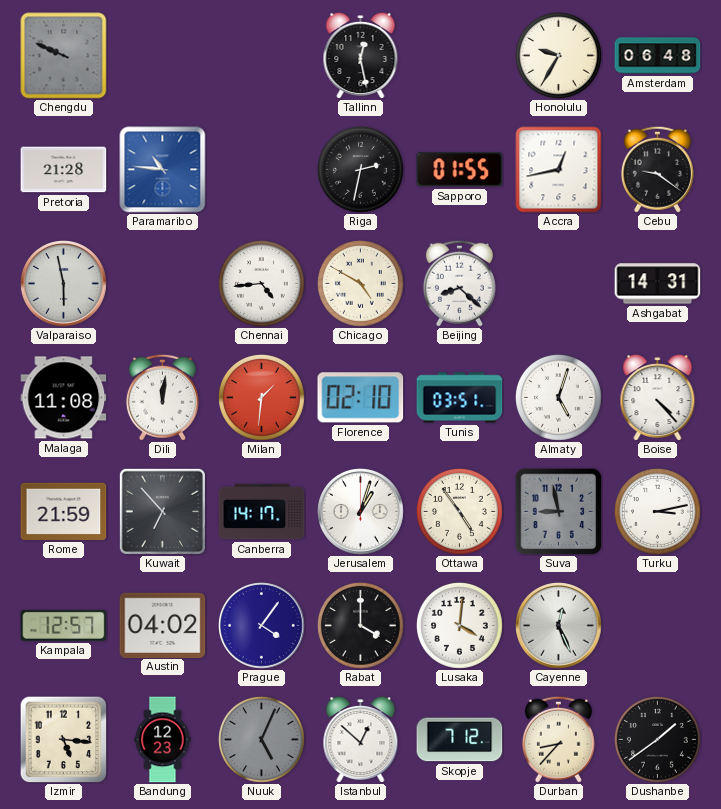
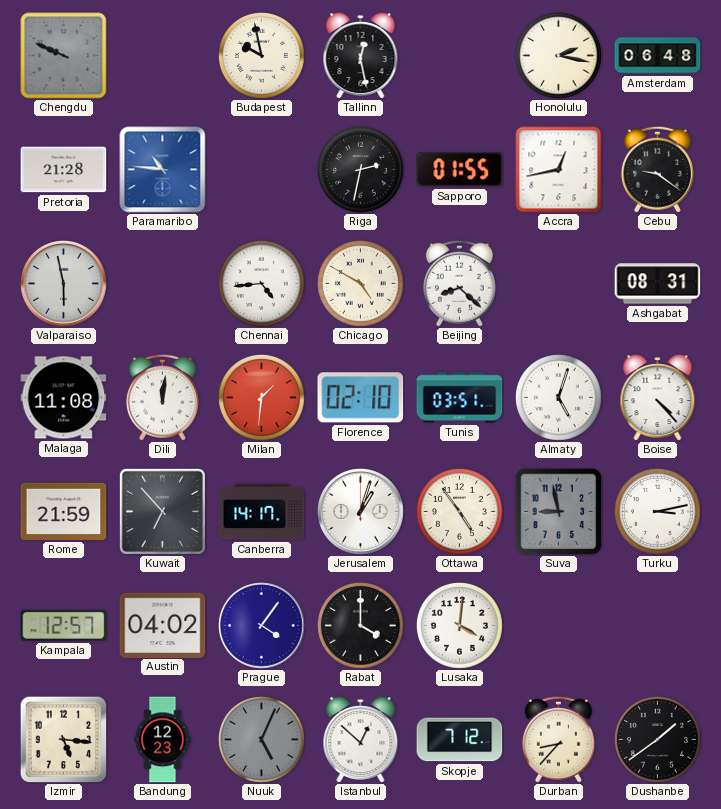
Budapest: none -> 9:58 (261, 55)
Honolulu: 9:35 -> 2:17 (558, 55)
Ashgabat: 14:31 -> 08:31 (658, 284)
Cayenne: 12:26 -> none (559, 626)
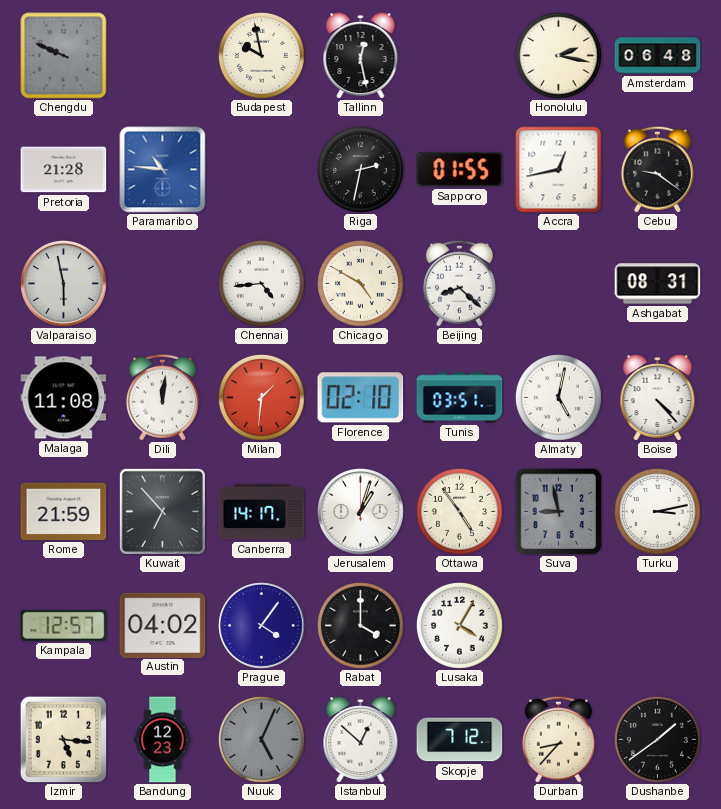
Almaty: 5:03 -> 5:02 (558, 397)
Lusaka: 4:01 -> 4:05 (459, 625)
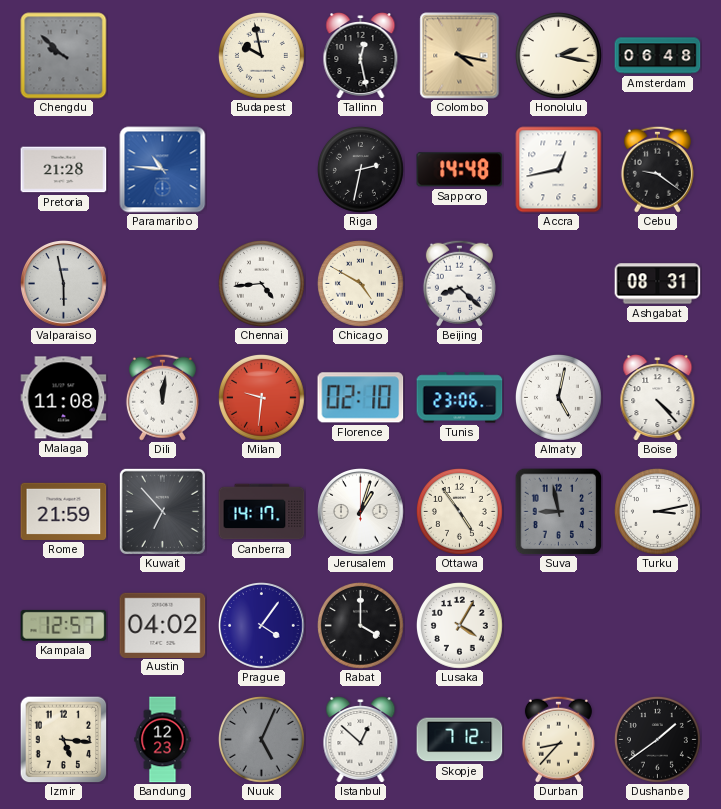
Chengdu: 9:49 -> 9:52 (64, 56)
Colombo: none -> 4:17 (460, 56)
Sapporo: 01:55 -> 14:48 (460, 170)
Milan: 1:31 -> 9:31 (261, 397)
Tunis: 03:51 -> 23:06 (460, 398)
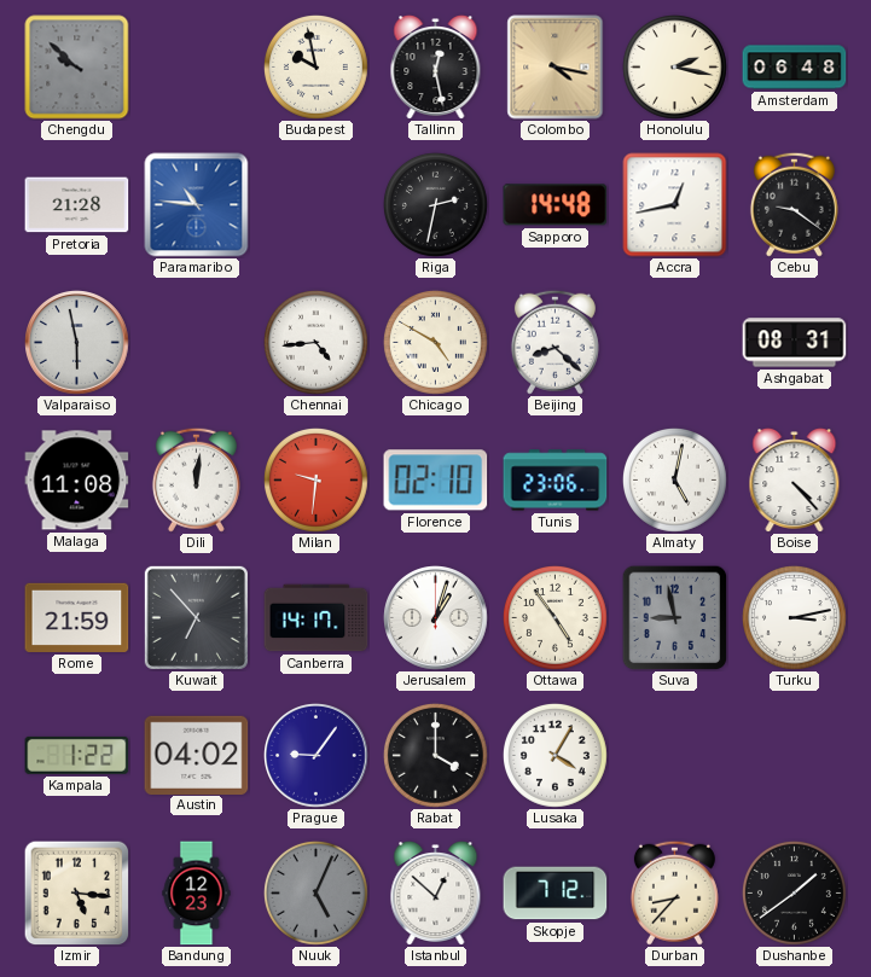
Kampala: 12:57 -> 1:22 (77, 755)
Prague: 4:06 -> 9:06 (317, 756)
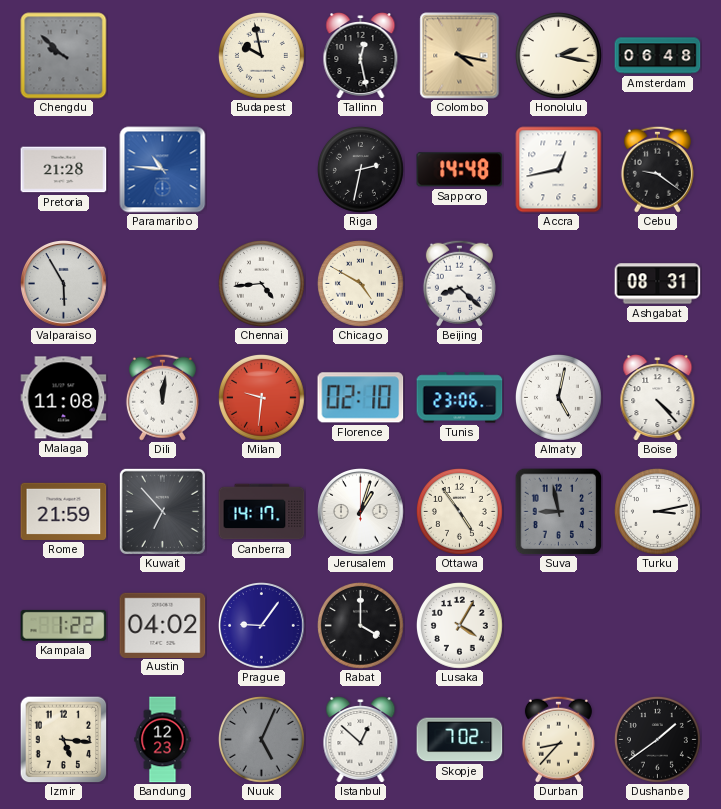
Valparaiso: 5:58 -> 5:55 (64, 284)
Skopje: 7:12 -> 7:02 (460, 740)
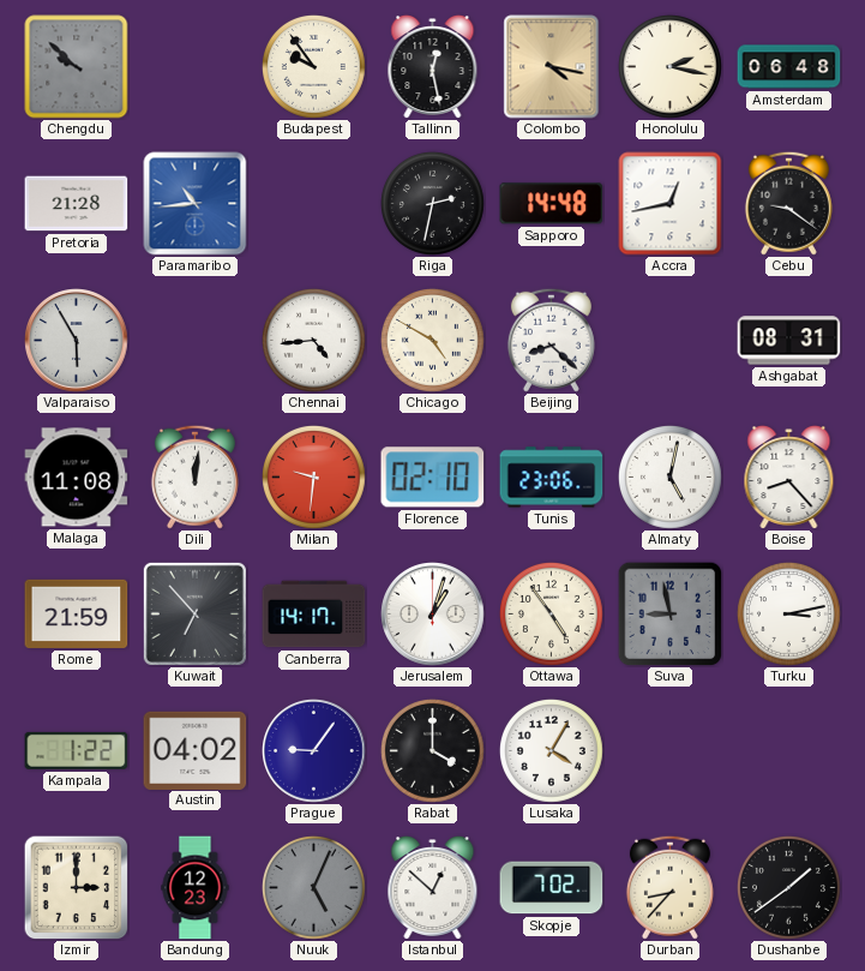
Budapest: 9:58 -> 9:54 (313, 66)
Paramaribo: 10:46 -> 10:44 (196, 204)
Boise: 4:23 -> 8:23 (789, 478)
Izmir: 5:16 -> 3:00 (76, 887)
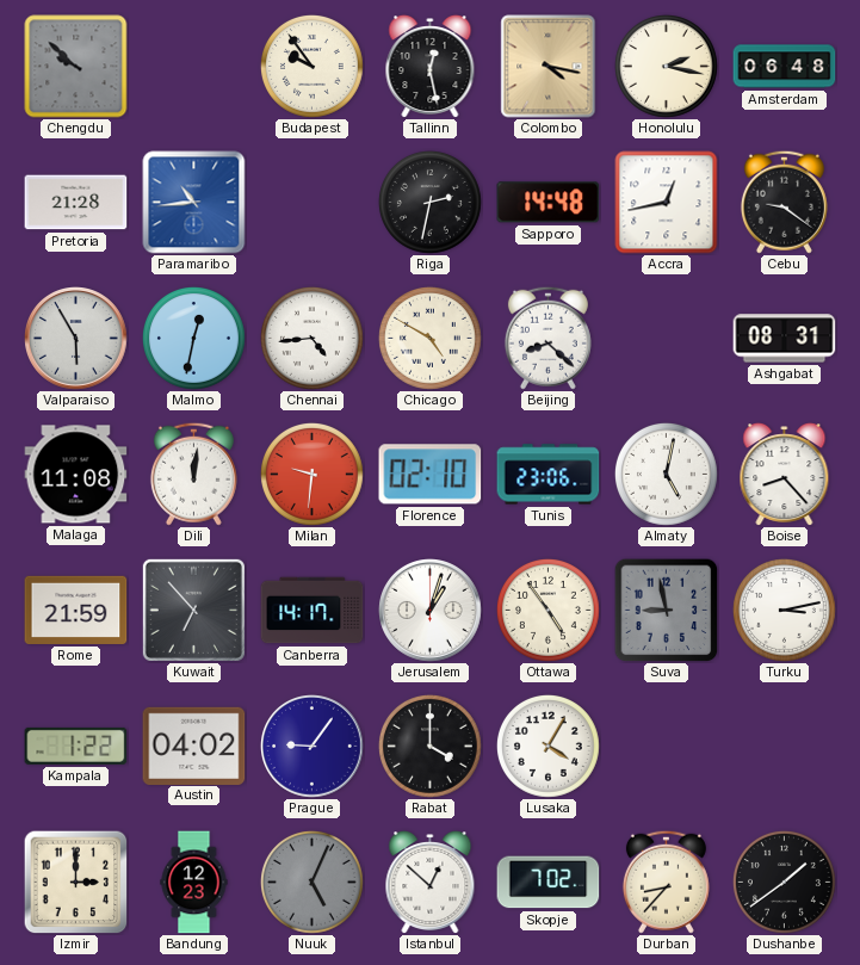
Malmo: none -> 12:32 (193, 338)
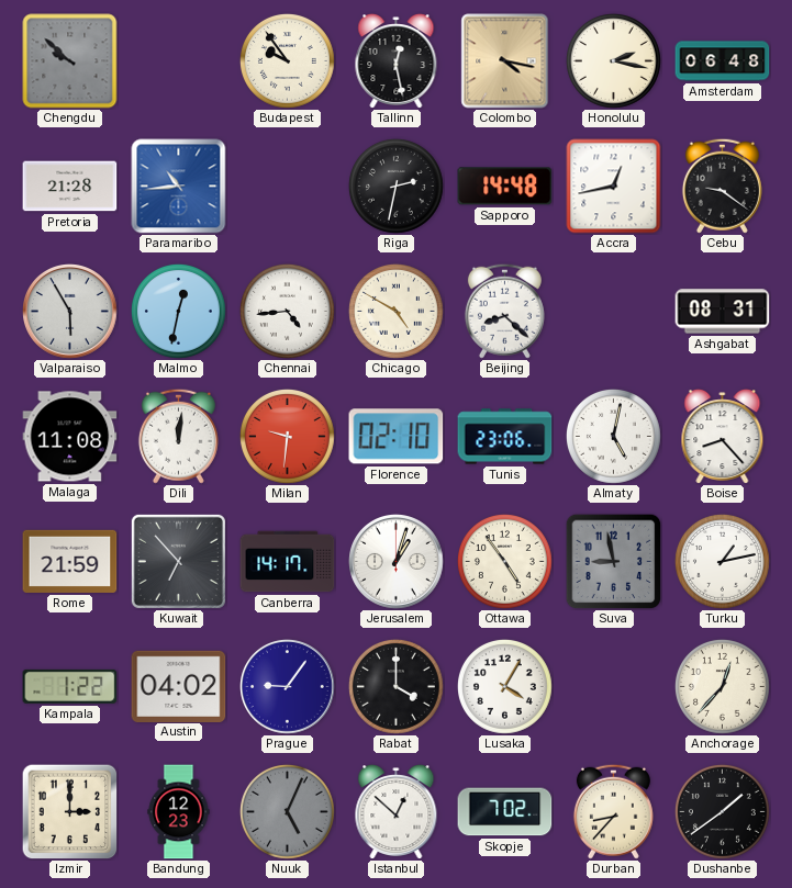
Turku: 3:13 -> 1:13 (722, 561)
Anchorage: none -> 12:37 (722, 686)
